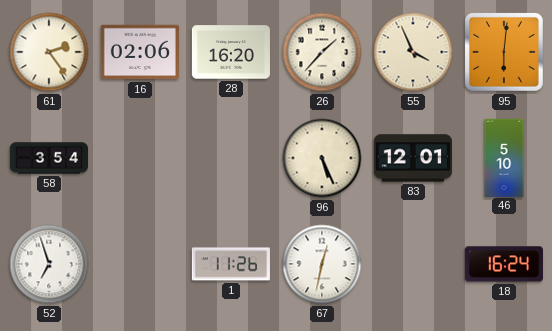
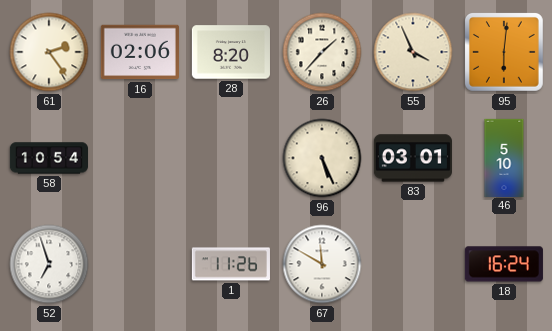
28: 16:20 -> 8:20 (231, 52)
58: 3:54 -> 10:54 (48, 158)
83: 12:01 -> 03:01 (413, 158)
67: 12:32 -> 11:50 (322, 264)
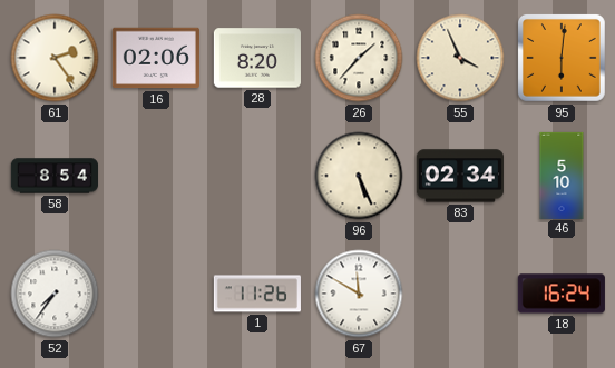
58: 10:54 -> 8:54 (53, 176)
83: 03:01 -> 02:34 (460, 176)
52: 6:57 -> 7:36 (55, 294)
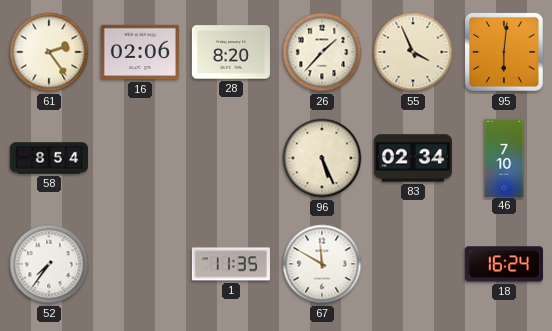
46: 5:10 -> 7:10 (504, 157)
1: 11:26 -> 11:35 (231, 264)
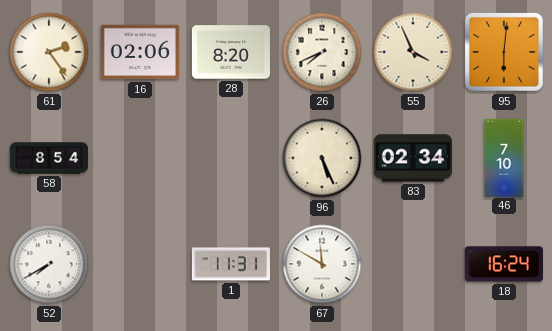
26: 1:37 -> 7:41 (322, 52)
52: 7:36 -> 7:40 (49, 264)
1: 11:35 -> 11:31 (231, 264)
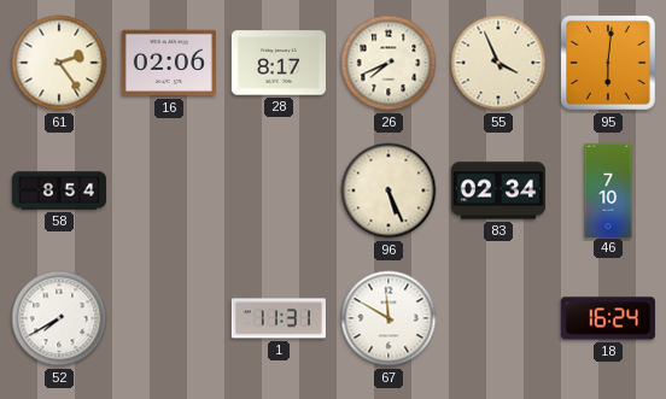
28: 8:20 -> 8:17 (279, 63)
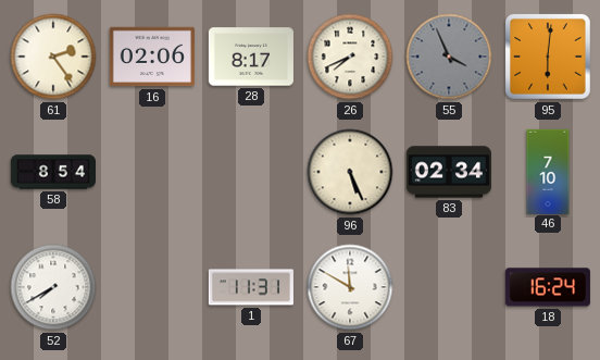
55 dial: cream -> grey (449, 57)
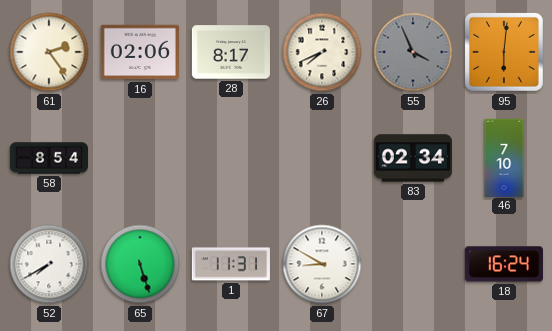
96: 5:26 -> none (350, 172)
65: none -> 5:27 (140, 264)
67: 11:50 -> 8:50 (322, 264)
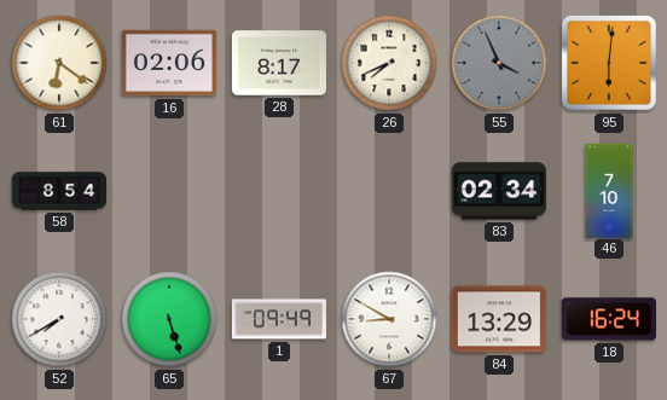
61: 2:24 -> 6:21 (59, 63)
1: 11:31 -> 09:49 (279, 319)
84: none -> 13:29 (499, 319)
